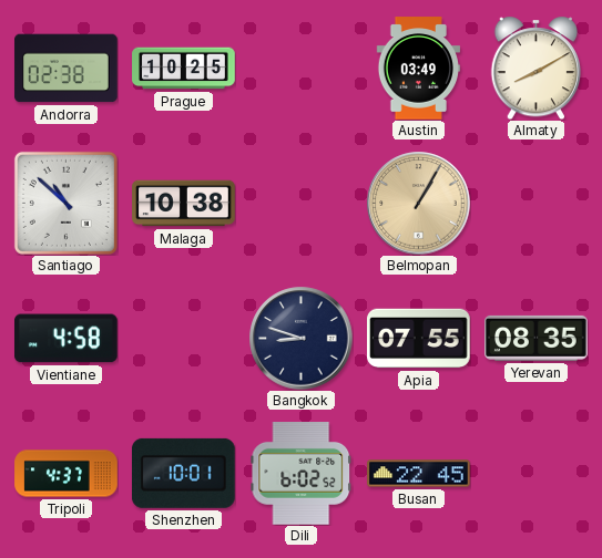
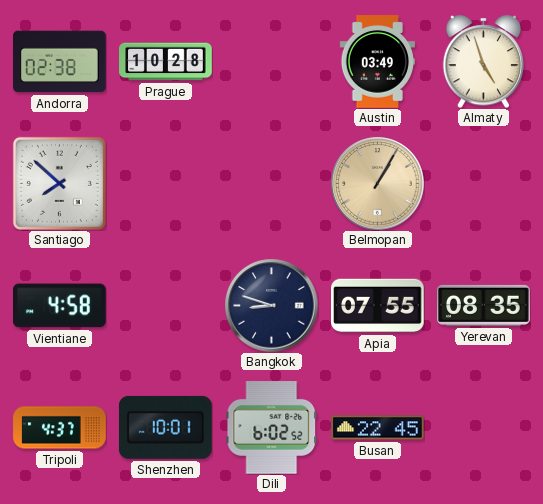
Prague: 10:25 -> 10:28 (166, 62)
Almaty: 8:10 -> 4:57 (484, 61)
Santiago: 10:52 -> 7:52 (59, 183)
Malaga: 10:38 -> none (184, 204)
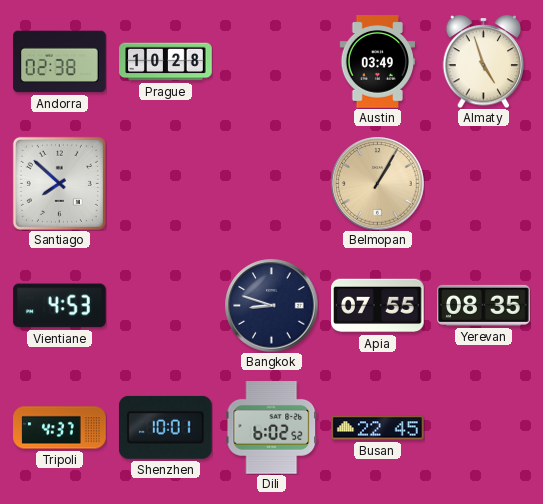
Vientiane: 4:58 -> 4:53 (60, 306)
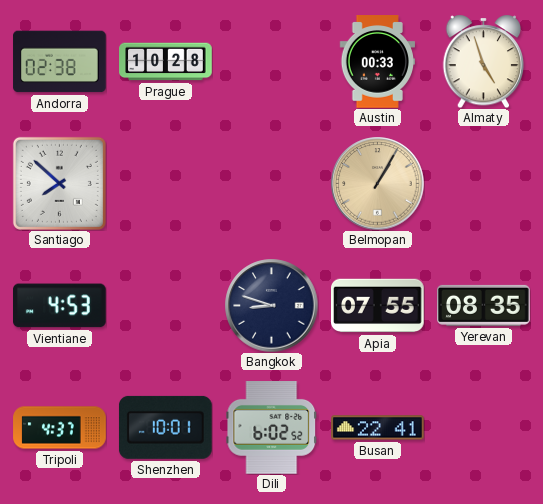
Austin: 03:49 -> 00:33 (377, 62)
Busan: 22:45 -> 22:41 (378, 428)
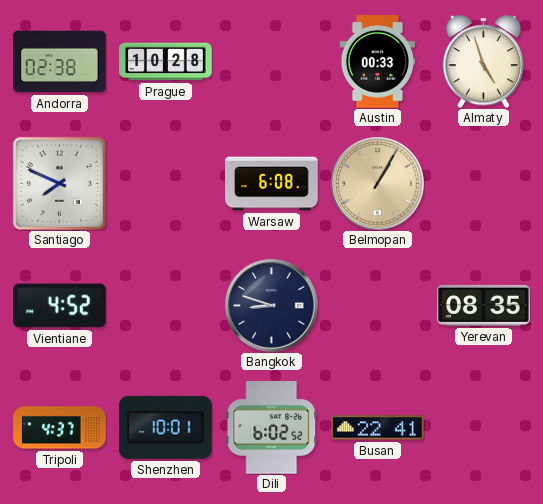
Santiago: 7:52 -> 7:49 (59, 183)
Warsaw: none -> 6:08 (272, 184)
Vientiane: 4:53 -> 4:52 (60, 306)
Apia: 07:55 -> none (378, 306)
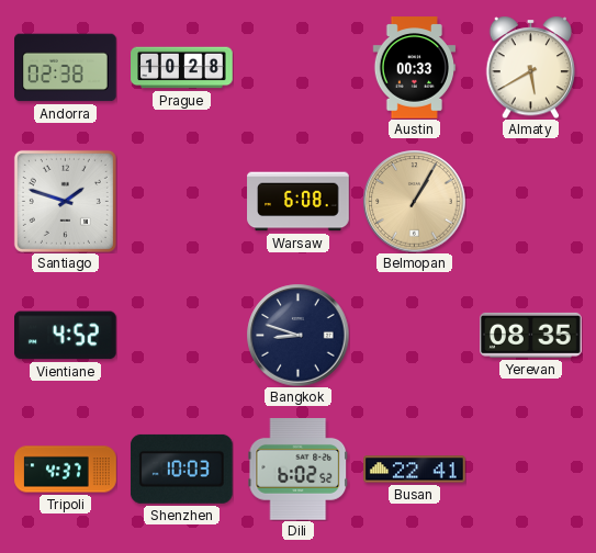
Almaty: 4:57 -> 5:40 (531, 67)
Santiago: 7:49 -> 1:48 (65, 201)
Shenzhen: 10:01 -> 10:03 (181, 469)
